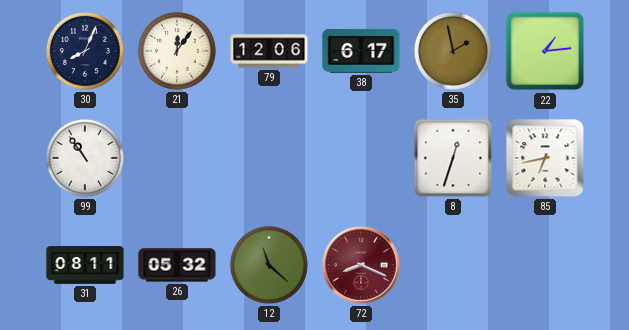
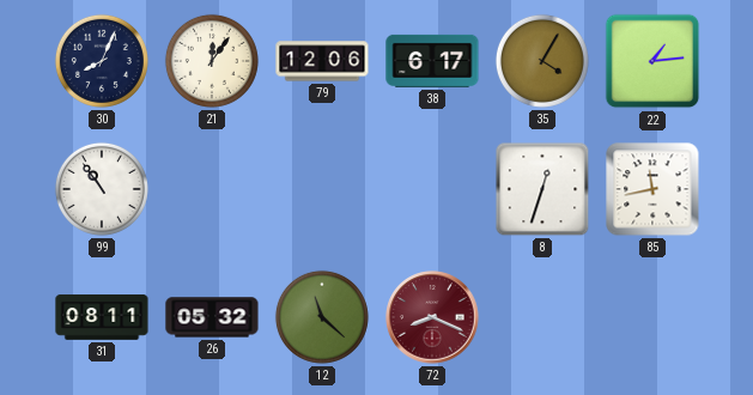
35: 1:58 -> 4:05 (542, 61)
85: 6:43 -> 11:43 (652, 189)
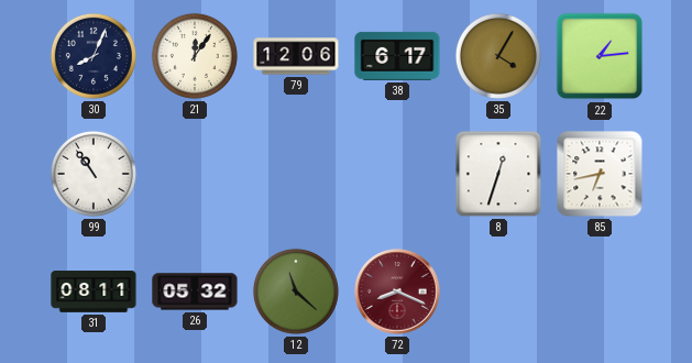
85: 11:43 -> 6:43 (600, 174)
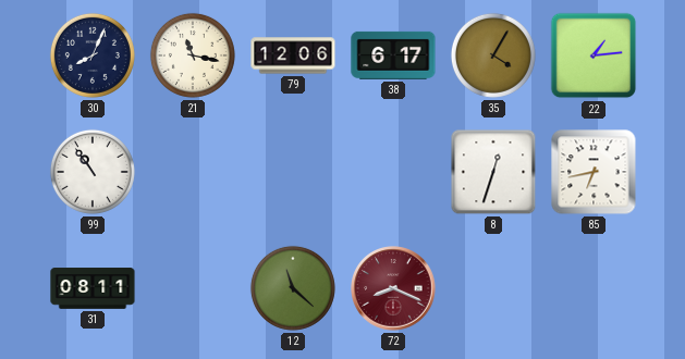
21: 12:06 -> 11:17 (193, 55)
26: 05:32 -> none (195, 291)
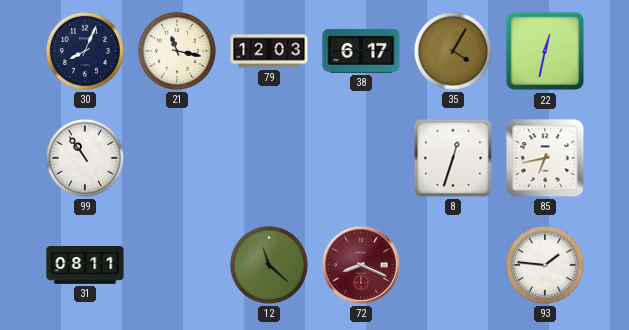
79: 12:06 -> 12:03 (269, 51)
22: 1:14 -> 12:32 (545, 51)
93: none -> 1:46 (545, 265)
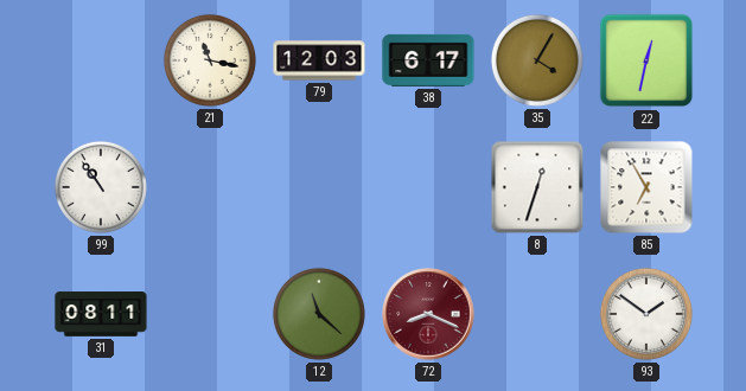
30: 8:04 -> none (85, 51)
85: 6:43 -> 6:55 (646, 187)
93: 1:46 -> 1:51 (646, 314)
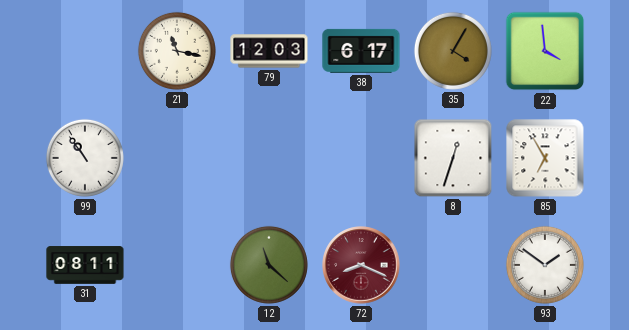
22: 12:32 -> 3:59 (545, 51)
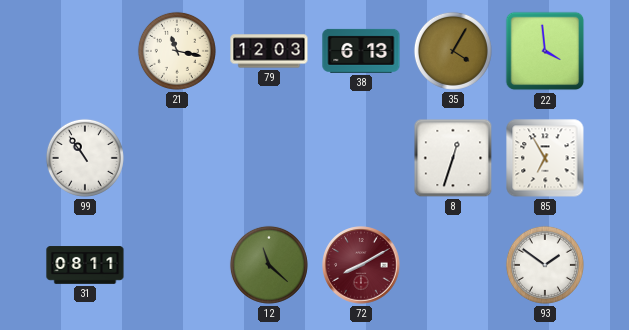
38: 6:17 -> 6:13 (361, 51)
72: 8:19 -> 8:10 (361, 265)
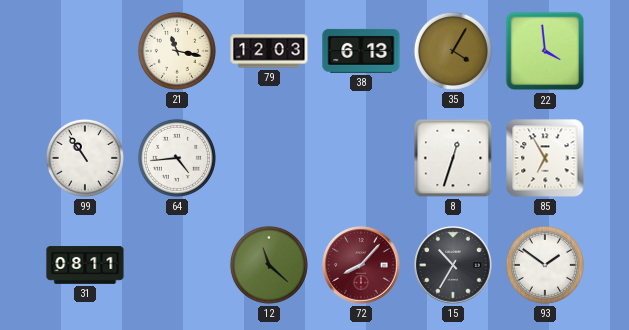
64: none -> 4:44 (177, 158)
72: 8:10 -> 8:07 (361, 265)
15: none -> 10:35 (453, 265)
